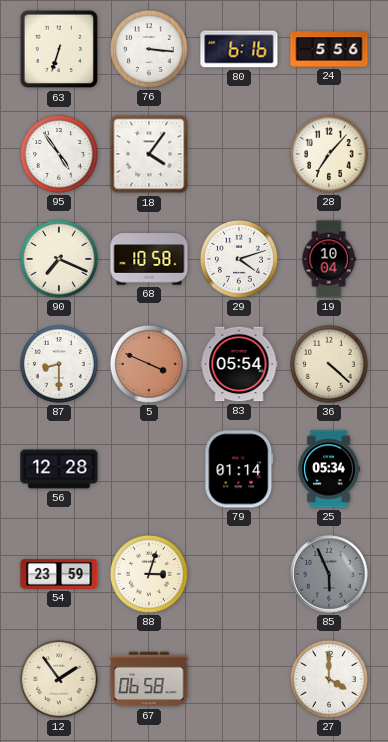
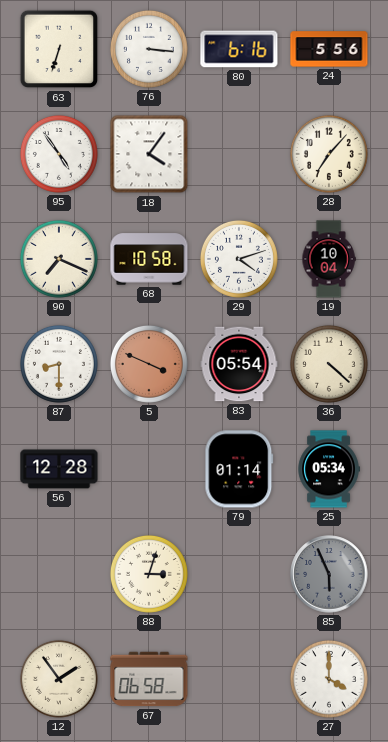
54: 23:59 -> none (59, 574)
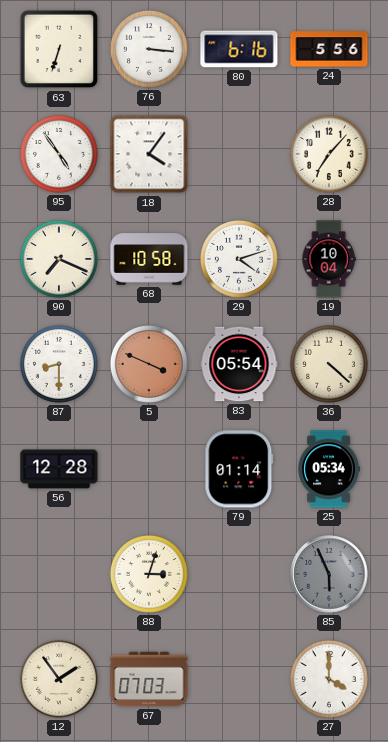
67: 06:58 -> 07:03 (149, 679)
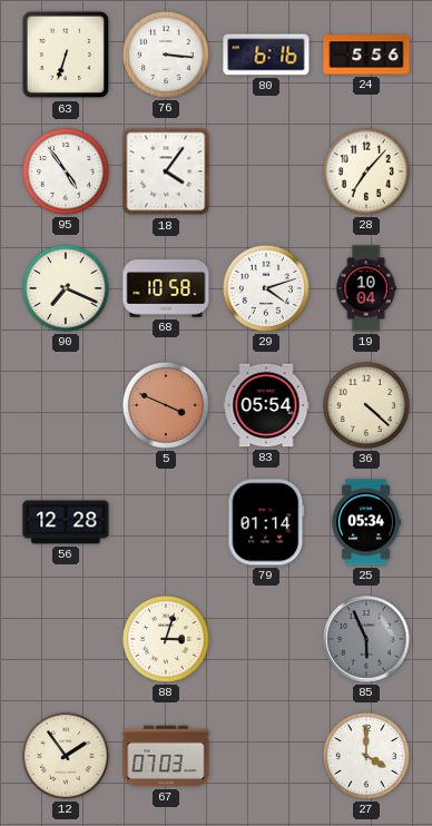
87: 8:30 -> none (59, 364)
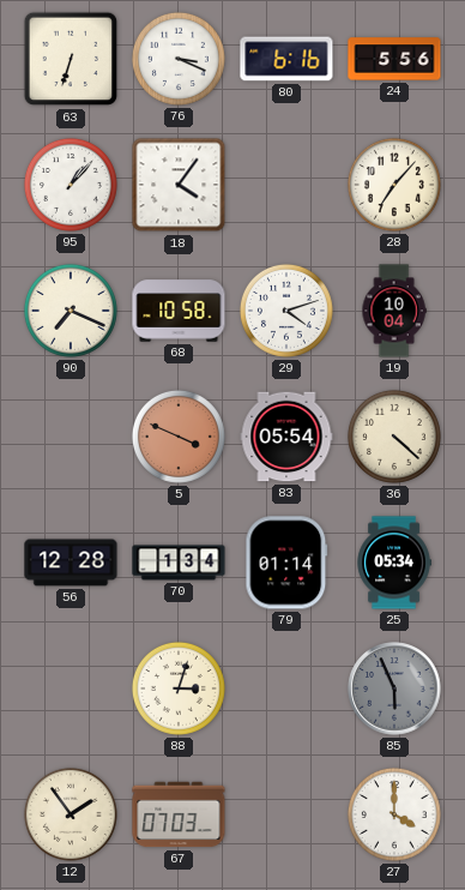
76: 3:16 -> 3:19 (179, 59)
95: 4:54 -> 1:07 (71, 185)
70: none -> 1:34 (179, 563)
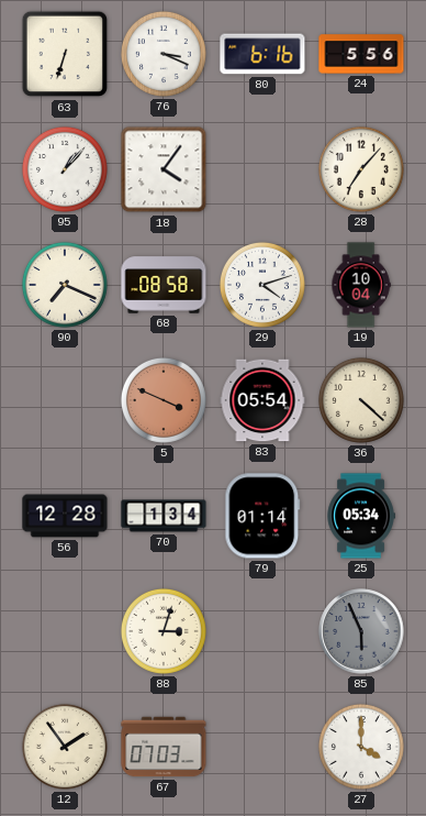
68: 10:58 -> 08:58 (164, 285)
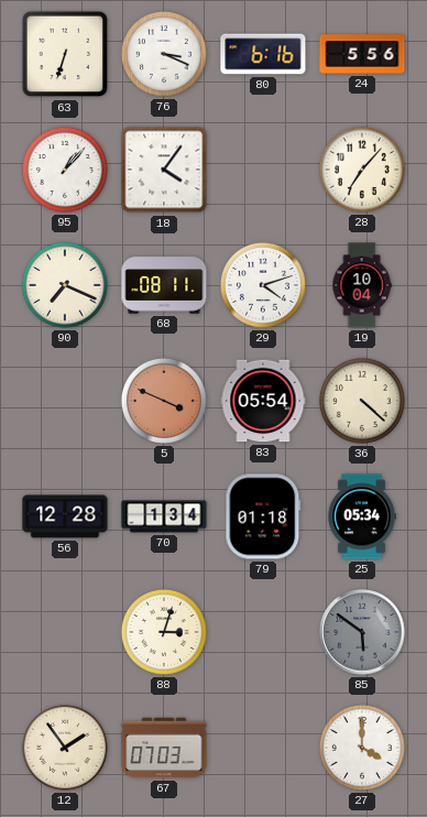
68: 08:58 -> 08:11 (164, 285)
79: 01:14 -> 01:18 (263, 516)
85: 5:56 -> 5:51 (362, 632)
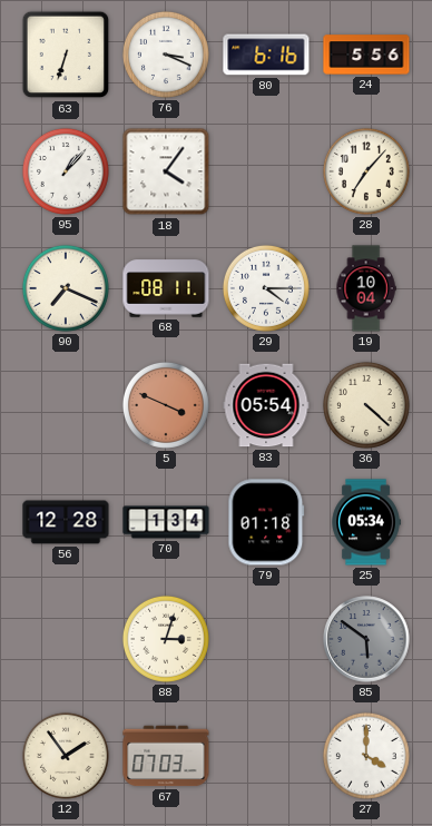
29: 4:12 -> 4:15 (266, 288)
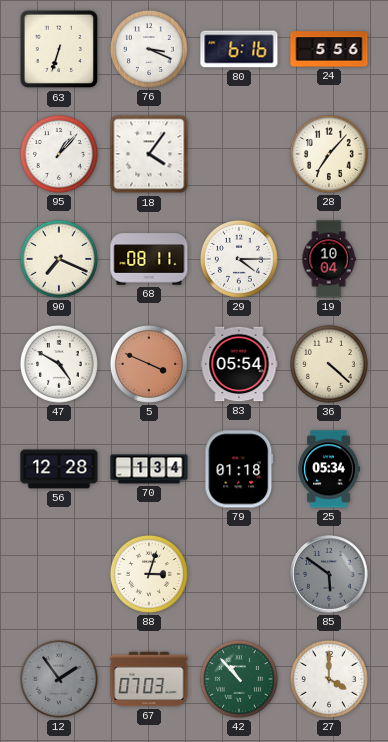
47: none -> 4:50 (59, 364)
12 dial: cream -> grey (59, 679)
42: none -> 10:53 (239, 679)
